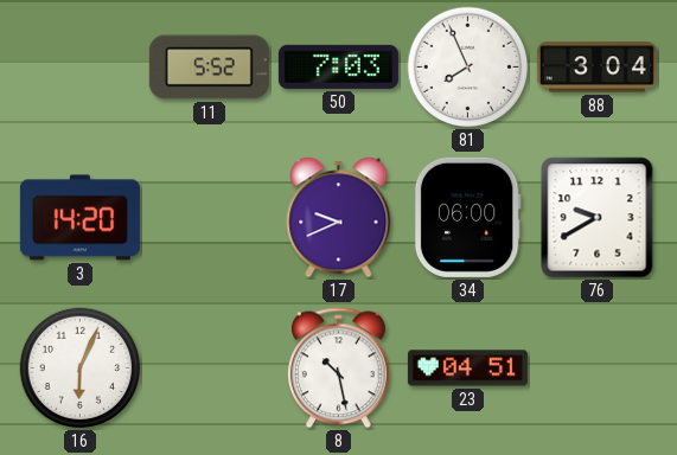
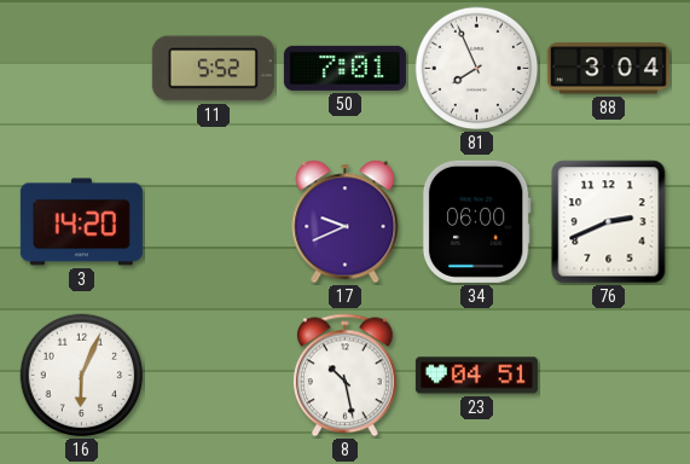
50: 7:03 -> 7:01 (344, 68)
76: 9:40 -> 2:41 (609, 222)
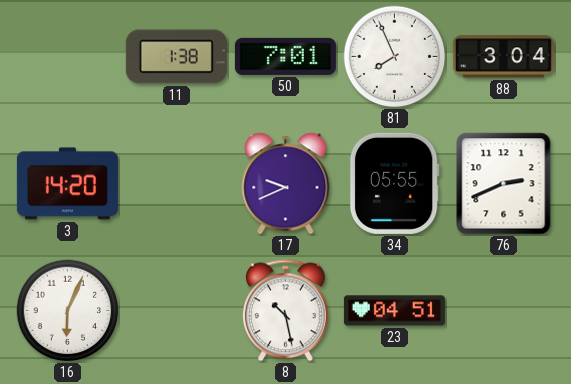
11: 5:52 -> 1:38 (176, 57)
34: 06:00 -> 05:55 (394, 183)
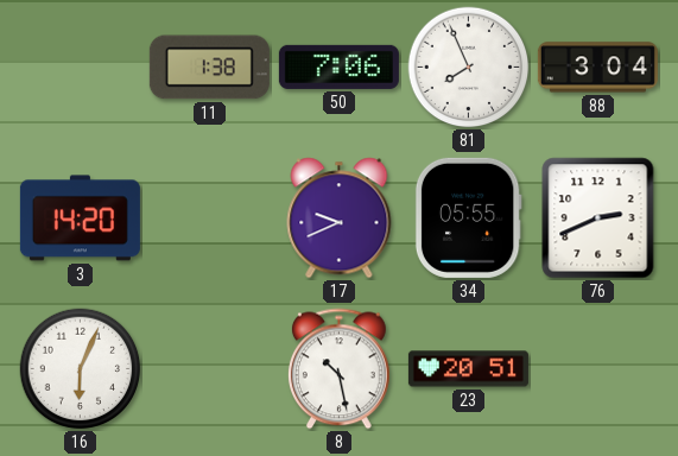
50: 7:01 -> 7:06 (338, 66)
23: 04:51 -> 20:51 (468, 369)
